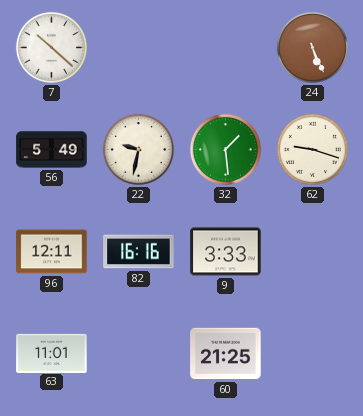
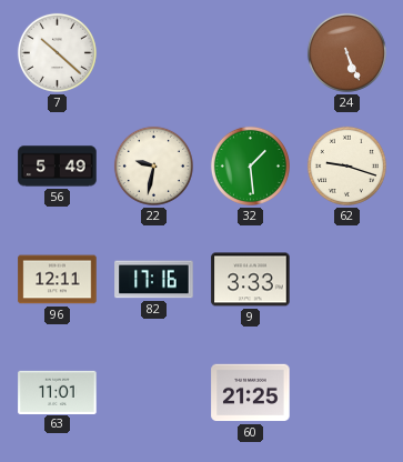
82: 16:16 -> 17:16 (154, 280)
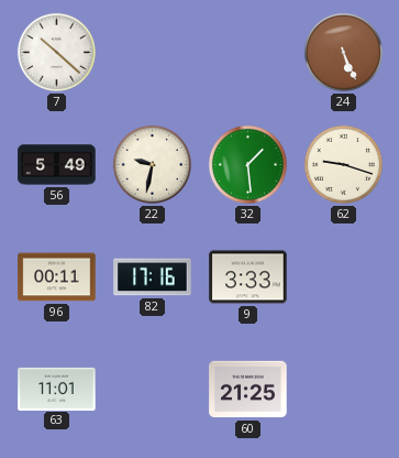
96: 12:11 -> 00:11 (57, 277)
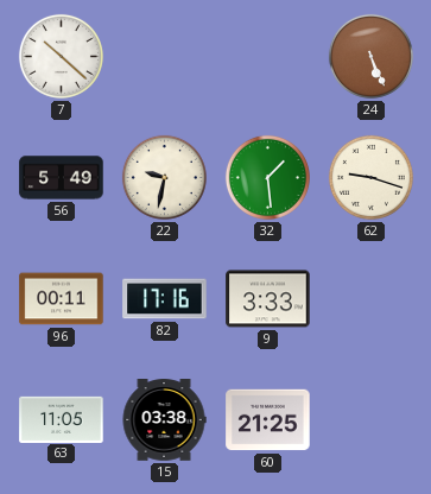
63: 11:01 -> 11:05 (62, 419)
15: none -> 03:38 (164, 420)
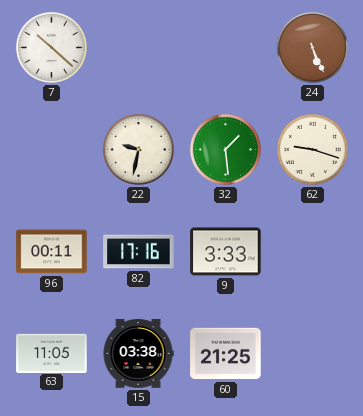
56: 5:49 -> none (62, 178)
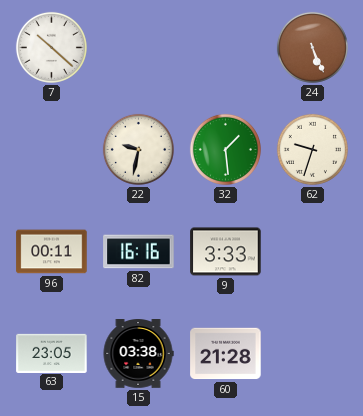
62: 9:18 -> 9:33 (312, 149)
82: 17:16 -> 16:16 (139, 252)
63: 11:05 -> 23:05 (52, 353)
60: 21:25 -> 21:28 (226, 354)
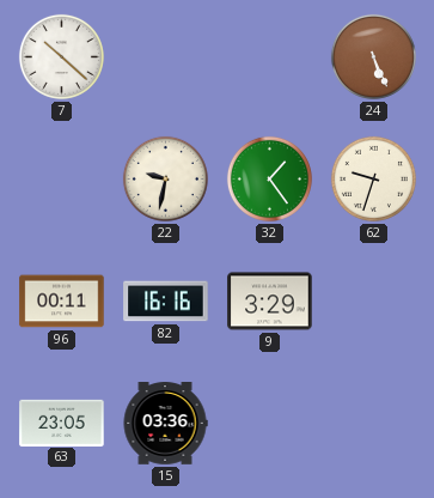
32: 1:29 -> 1:24 (269, 178)
9: 3:33 -> 3:29 (270, 302)
15: 03:38 -> 03:36 (165, 424)
60: 21:28 -> none (226, 354)
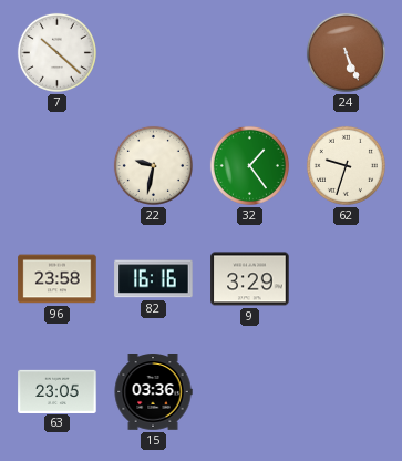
96: 00:11 -> 23:58 (58, 279)
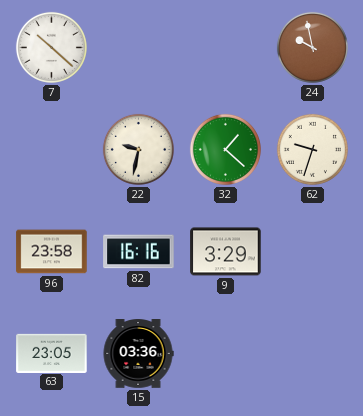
24: 5:26 -> 9:58 (312, 47)
32: 1:24 -> 1:22 (225, 149)
